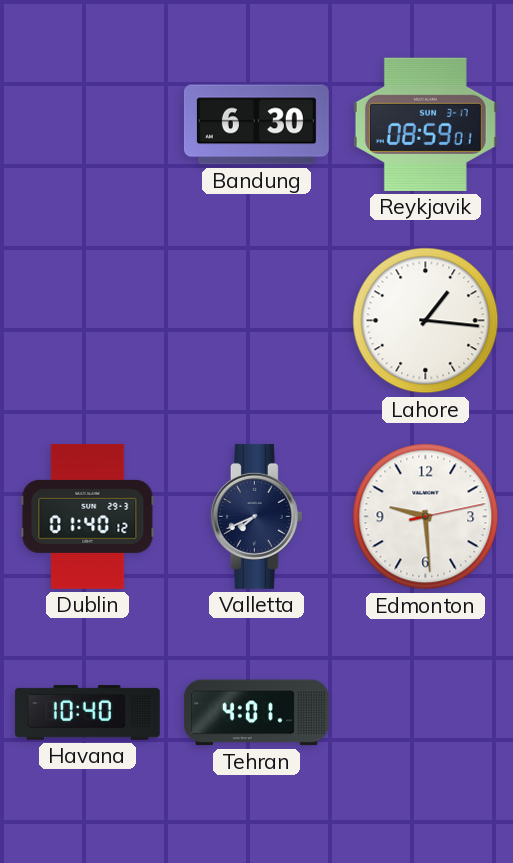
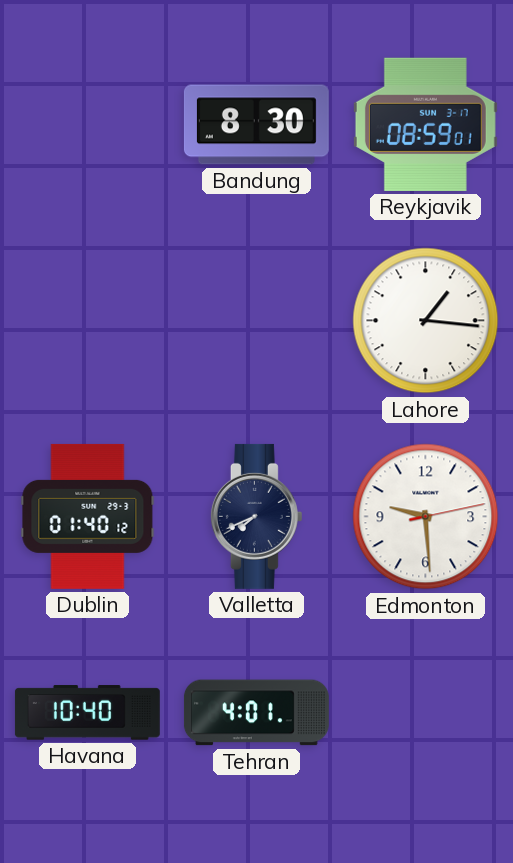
Bandung: 6:30 -> 8:30 (256, 125)
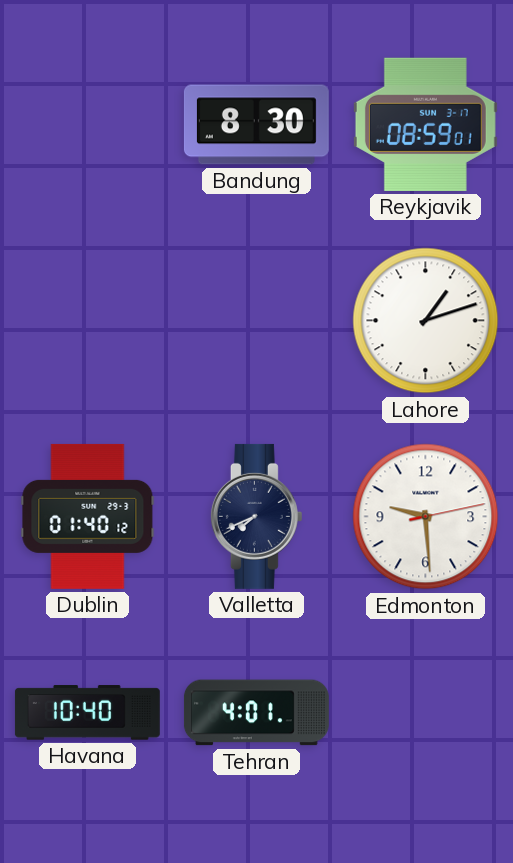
Lahore: 1:16 -> 1:12 (426, 321)
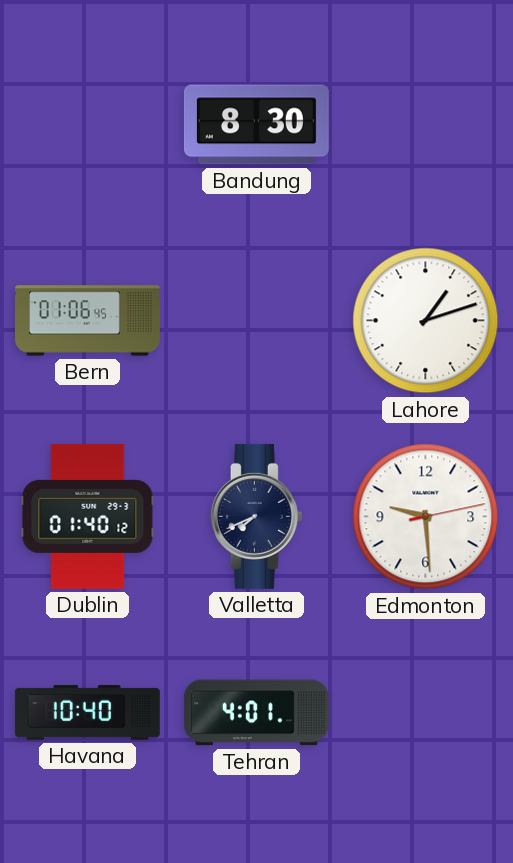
Reykjavik: 08:59 -> none (425, 124)
Bern: none -> 01:06 (88, 321)
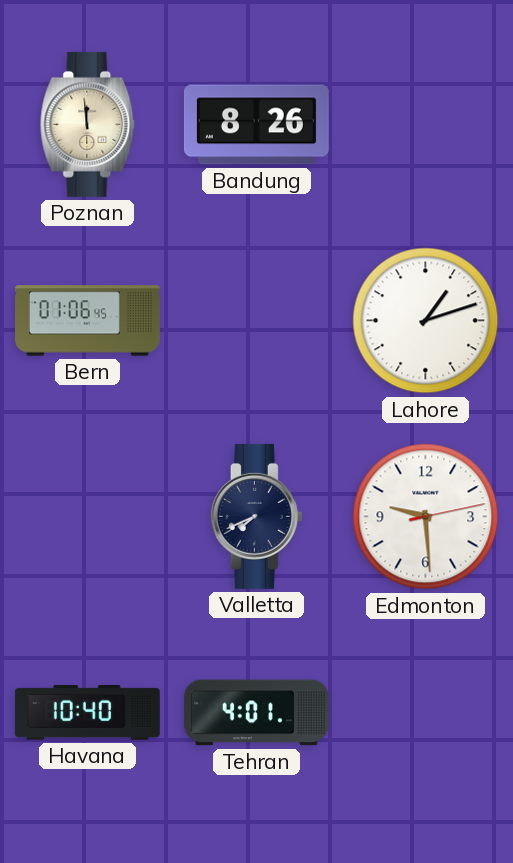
Poznan: none -> 11:59 (88, 124)
Bandung: 8:30 -> 8:26 (256, 125)
Dublin: 01:40 -> none (88, 516)
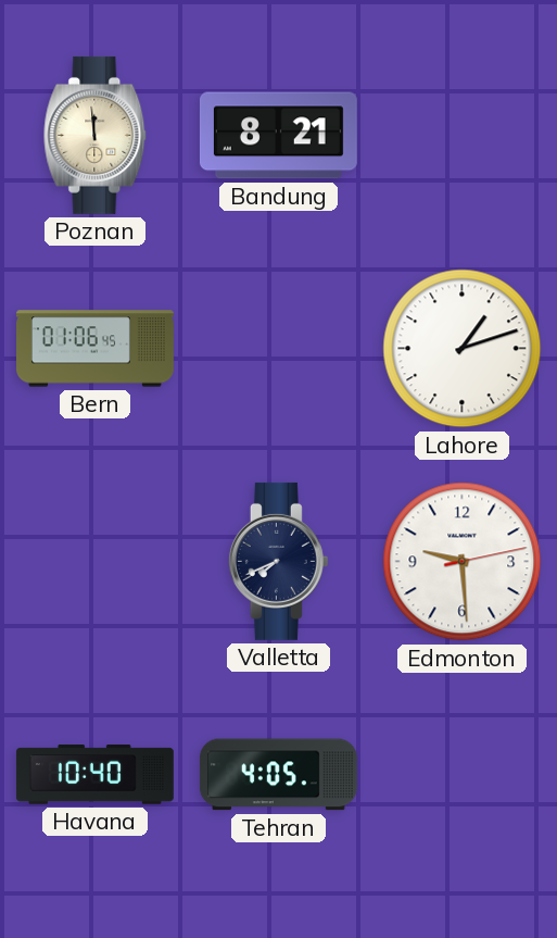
Bandung: 8:26 -> 8:21 (278, 136)
Tehran: 4:01 -> 4:05 (278, 775)
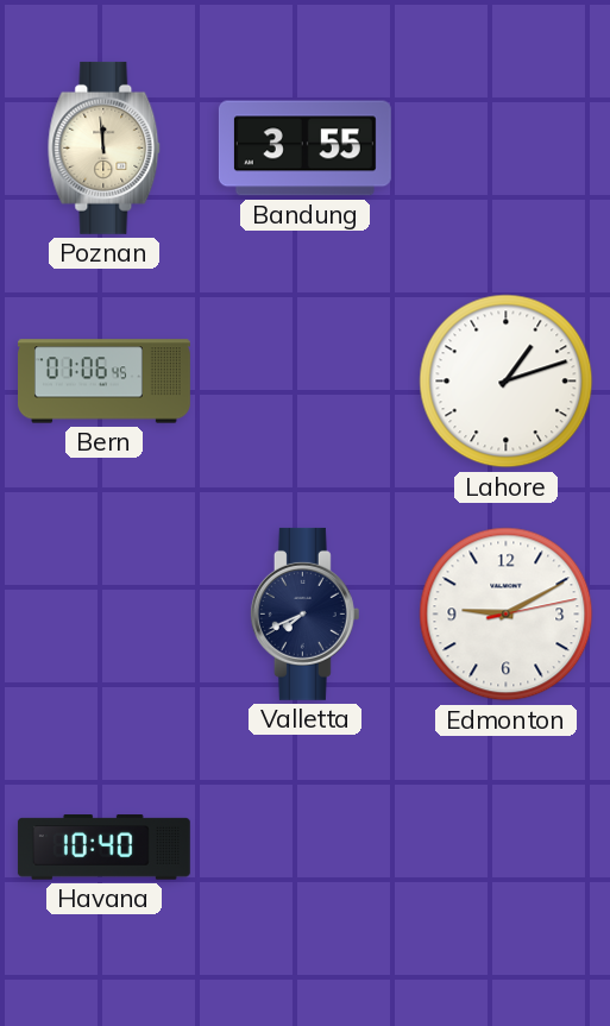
Bandung: 8:21 -> 3:55 (304, 149)
Edmonton: 9:29 -> 9:10 (507, 615)
Tehran: 4:05 -> none (278, 775)
